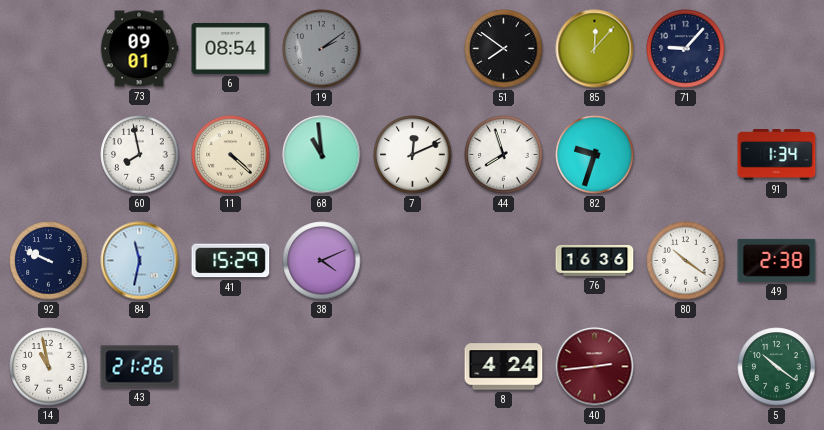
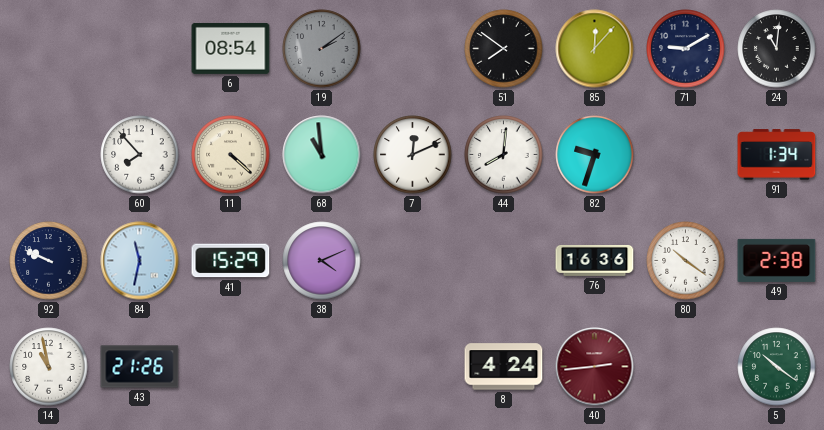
73: 09:01 -> none (139, 49)
71: 9:07 -> 9:10 (686, 49)
24: none -> 11:01 (777, 49)
60: 7:58 -> 7:53 (140, 155)
44: 7:57 -> 8:01 (504, 155)
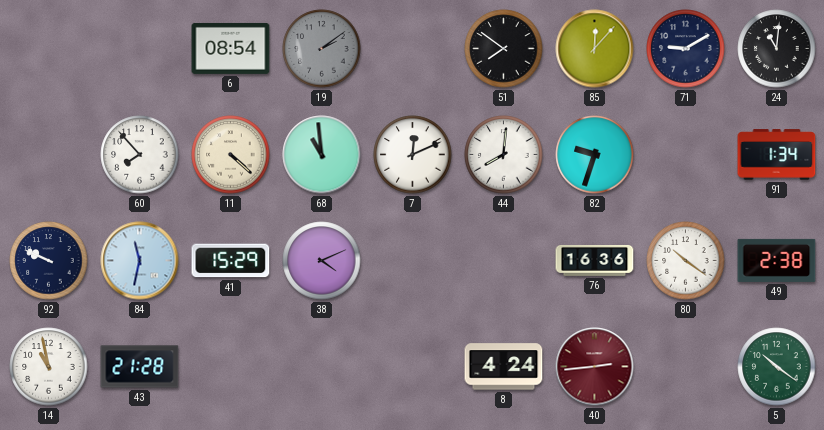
43: 21:26 -> 21:28 (140, 367)
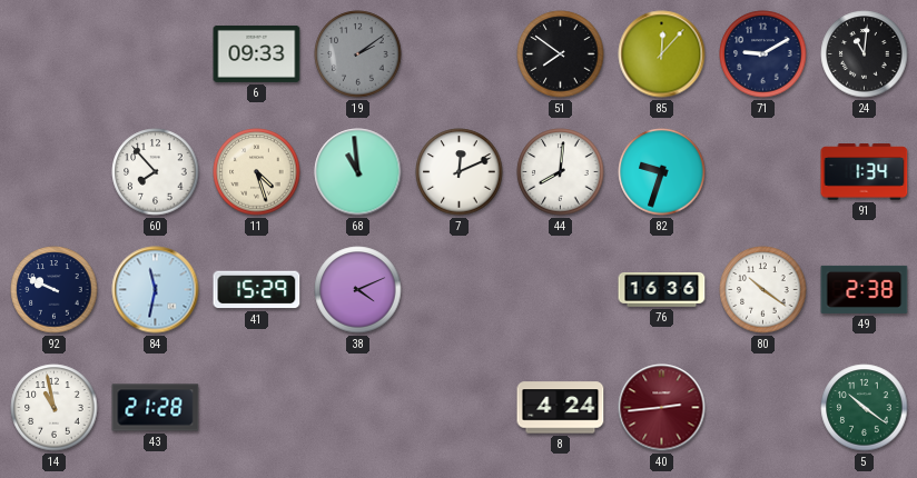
6: 08:54 -> 09:33 (257, 53)
11: 4:22 -> 4:27 (257, 172)
